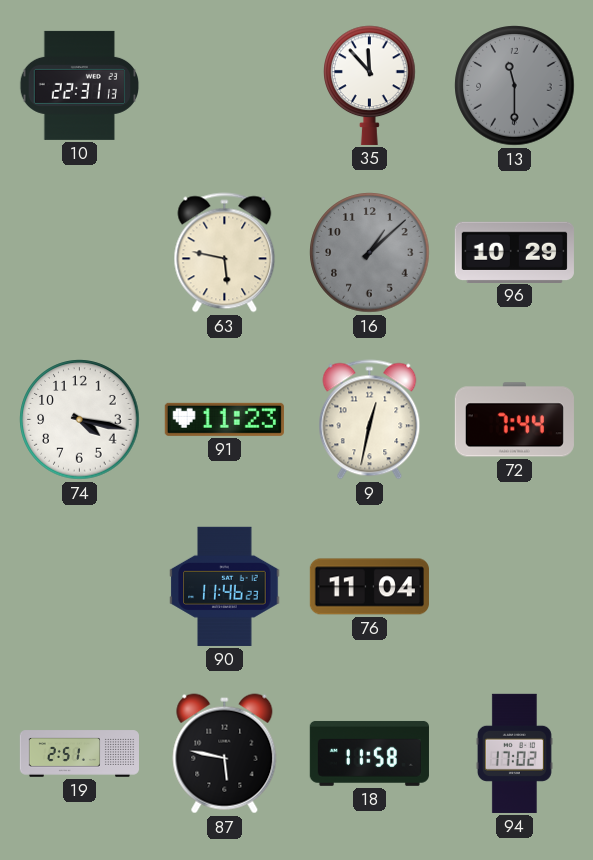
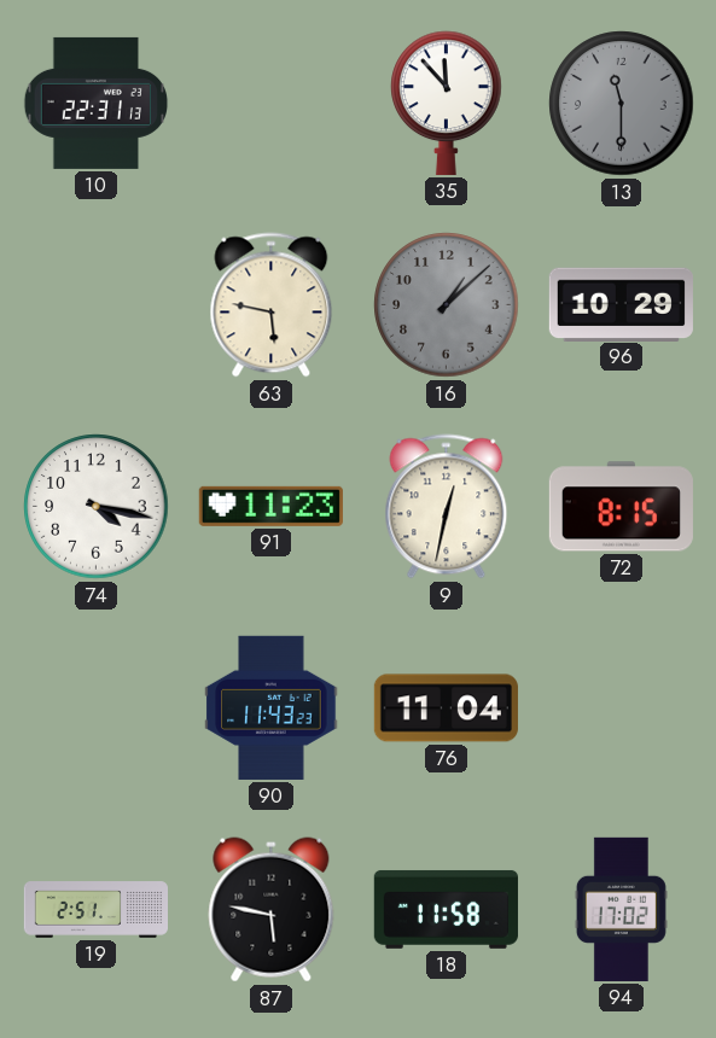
72: 7:44 -> 8:15 (621, 507)
90: 11:46 -> 11:43 (272, 707)
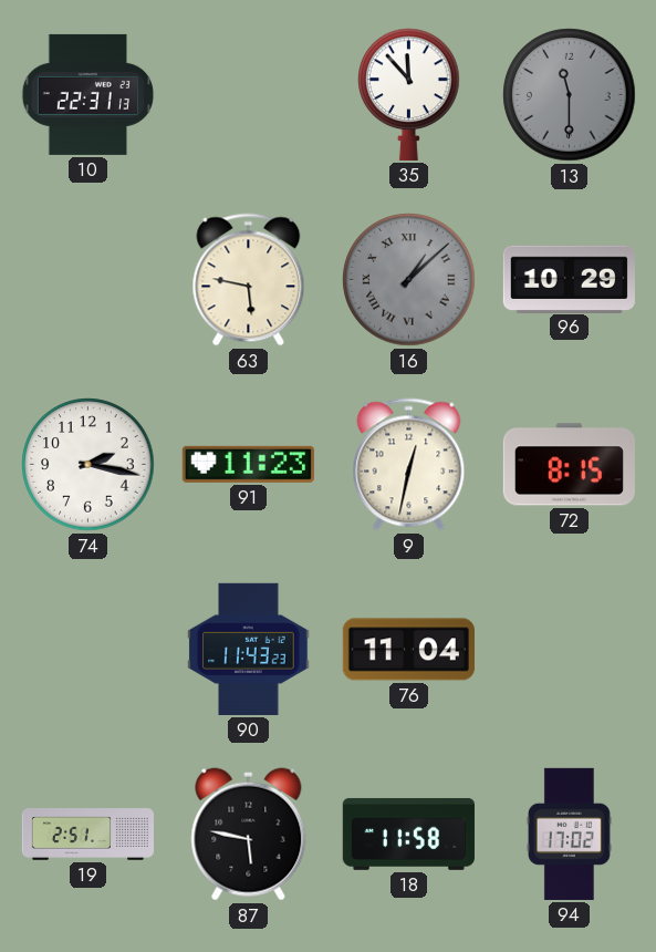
16 numerals: Arabic -> Roman (409, 280)
74: 4:17 -> 2:17 (88, 465)
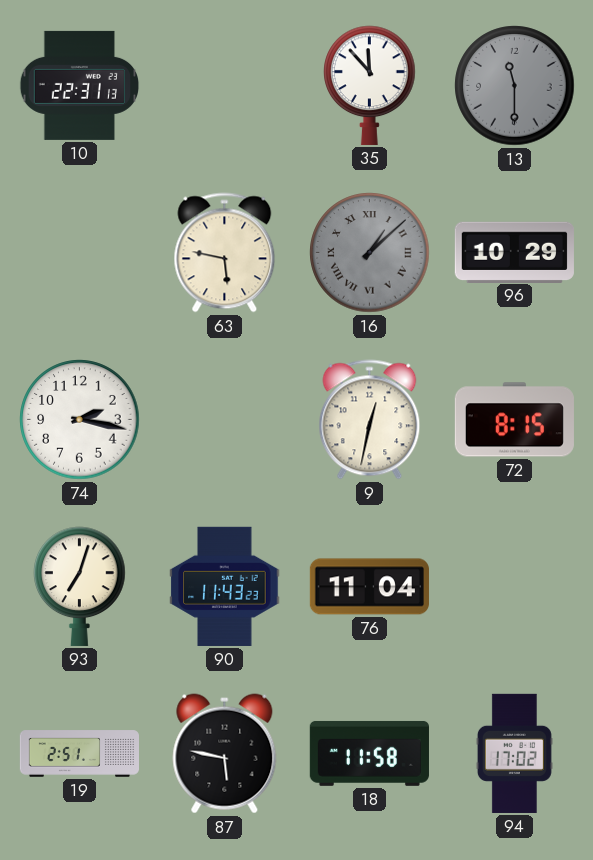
91: 11:23 -> none (248, 464)
93: none -> 7:03 (80, 586)
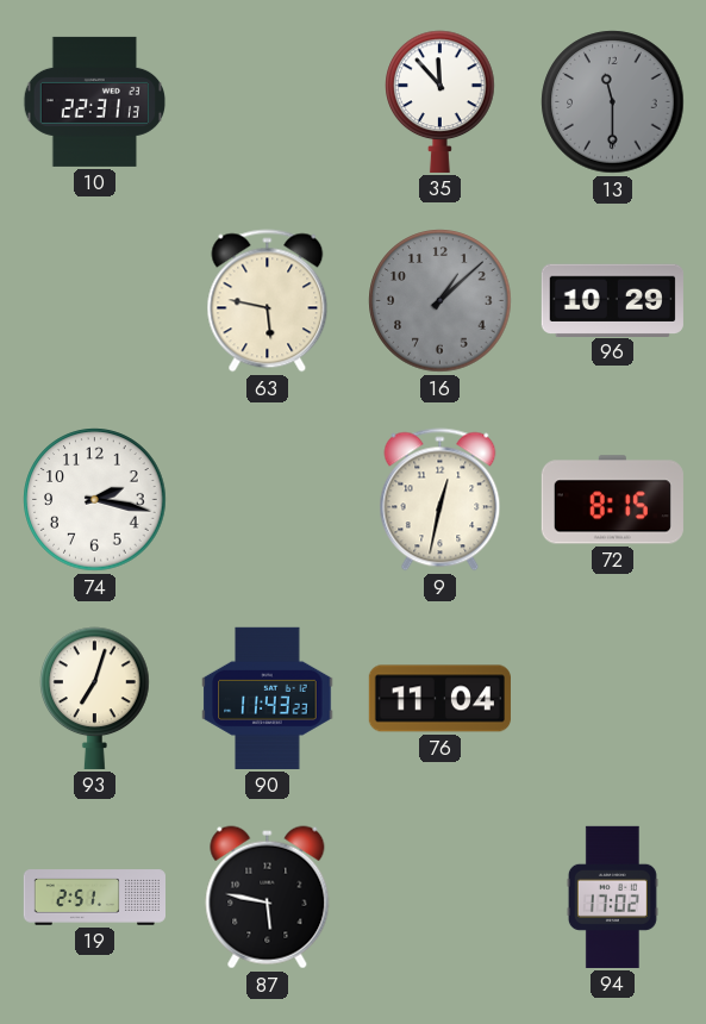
16 numerals: Roman -> Arabic (441, 301)
18: 11:58 -> none (369, 753)
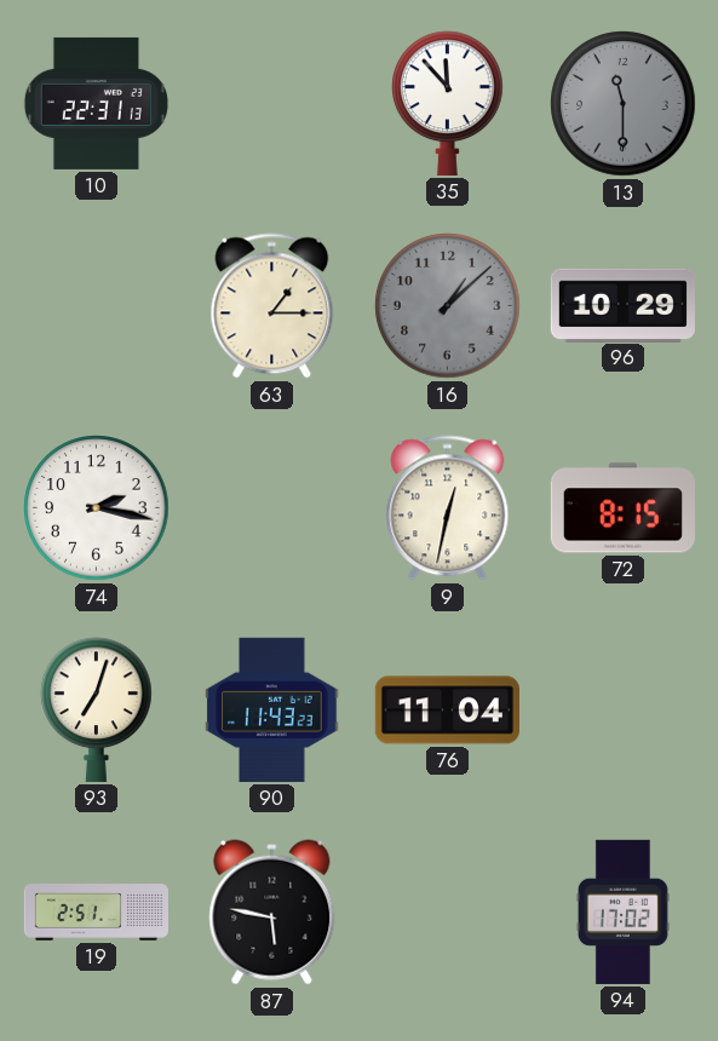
63: 5:47 -> 1:15 (272, 306)
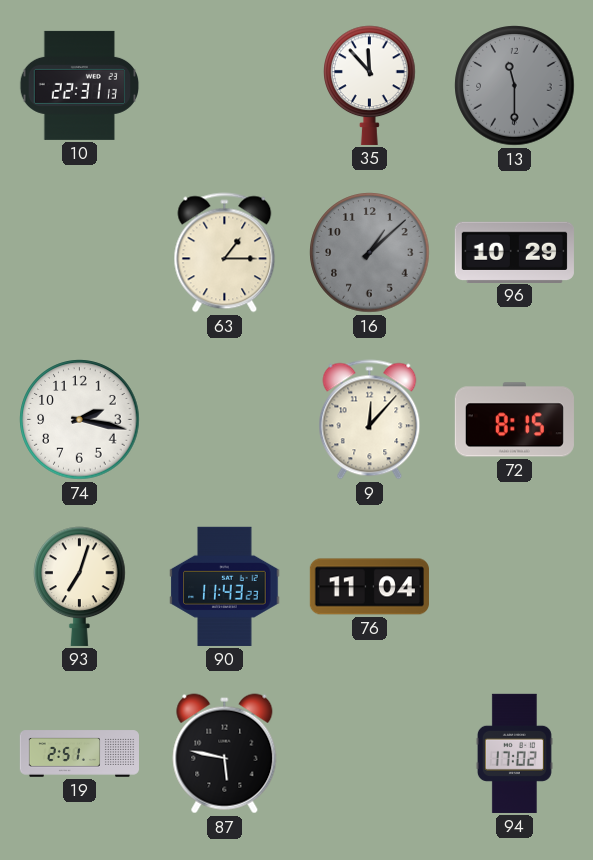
9: 12:32 -> 12:07 (370, 420)
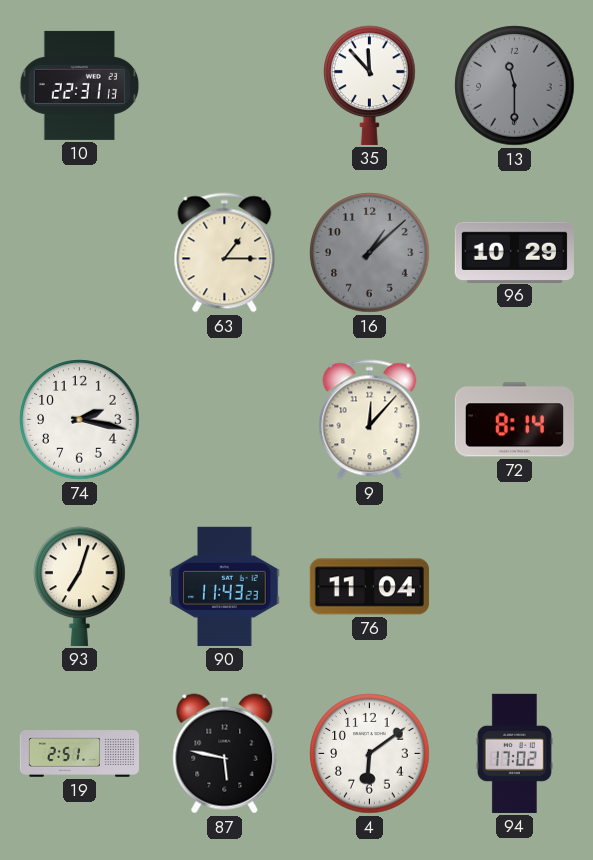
72: 8:15 -> 8:14 (514, 420)
4: none -> 6:09 (370, 754)
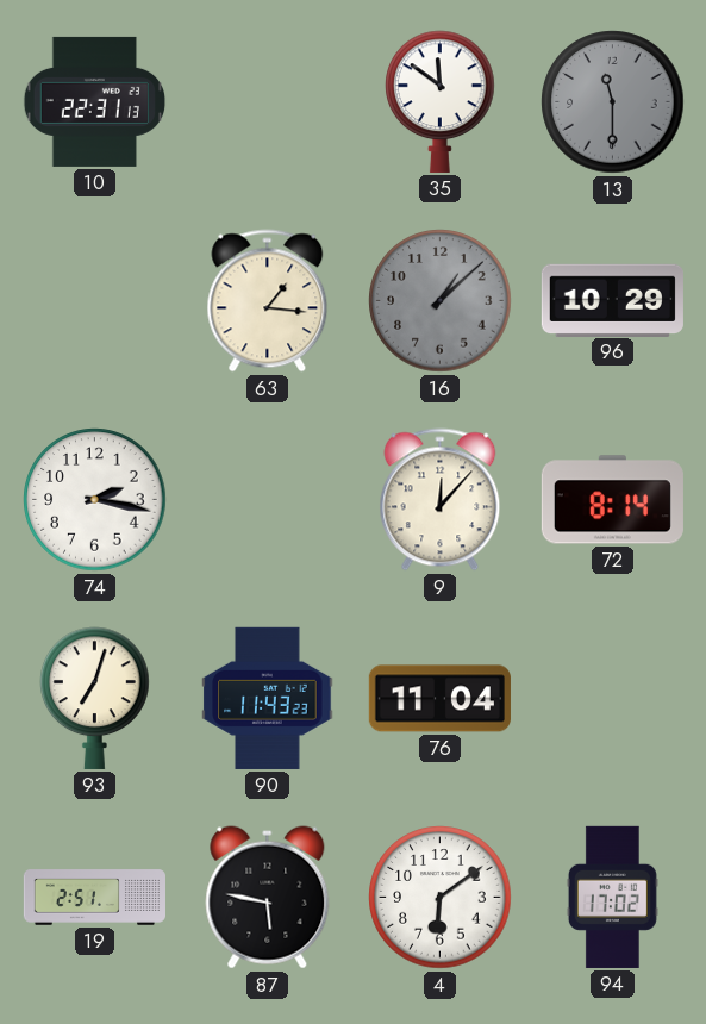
35: 11:53 -> 11:51 (441, 101)
63: 1:15 -> 1:16 (268, 301)
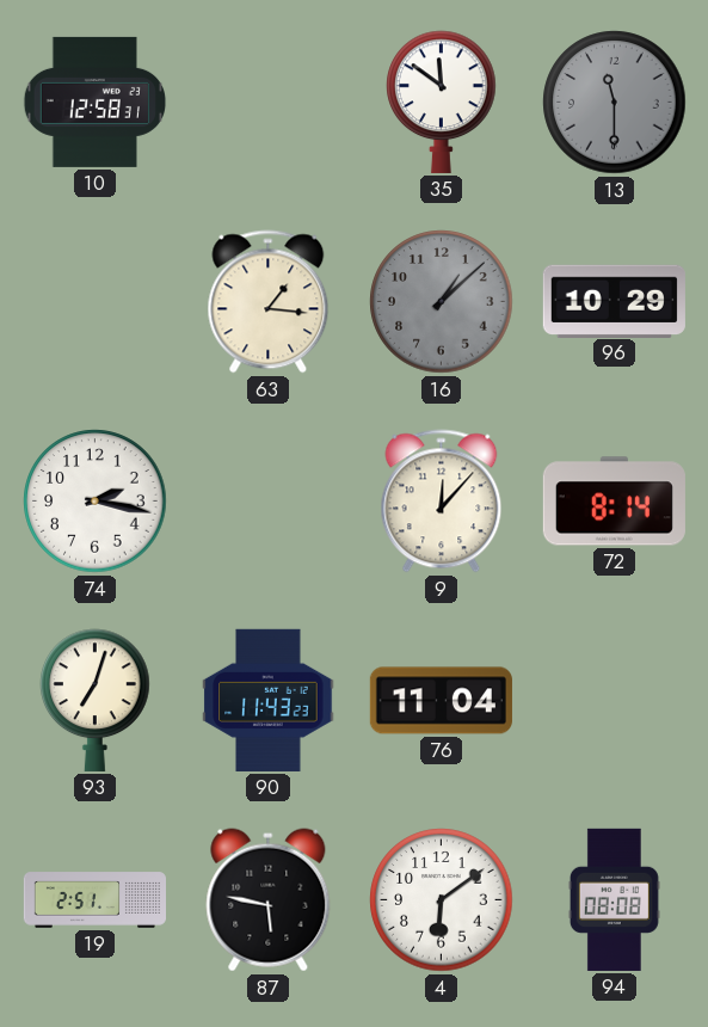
10: 22:31 -> 12:58 (96, 102)
94: 17:02 -> 08:08 (614, 899)
